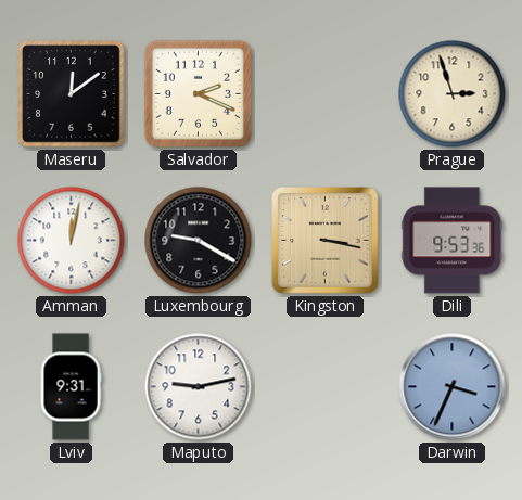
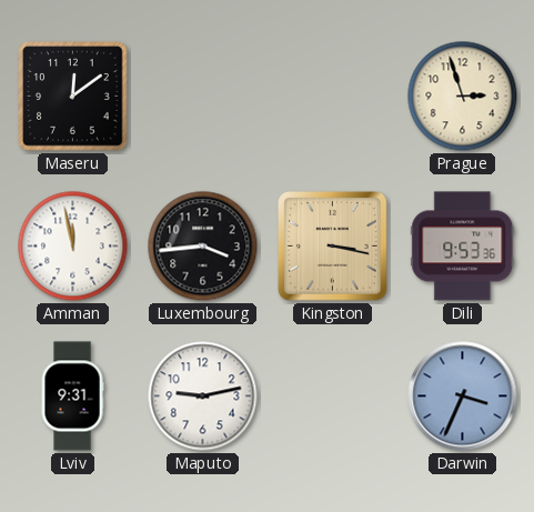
Salvador: 2:19 -> none (198, 93)
Amman: 12:02 -> 11:58 (73, 247)
Luxembourg: 9:20 -> 3:44 (203, 247)
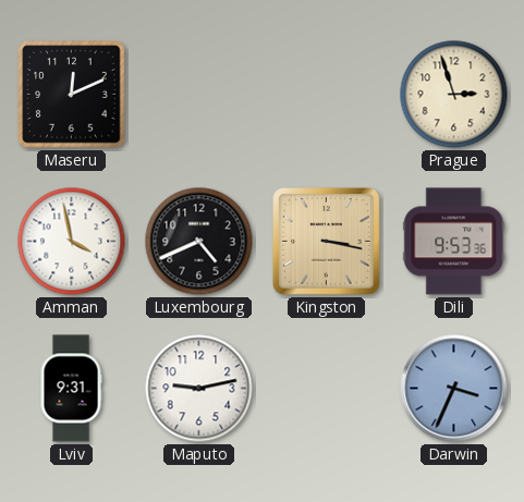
Maseru: 12:09 -> 12:11 (72, 95)
Amman: 11:58 -> 3:58 (72, 242)
Luxembourg: 3:44 -> 4:41 (199, 242)
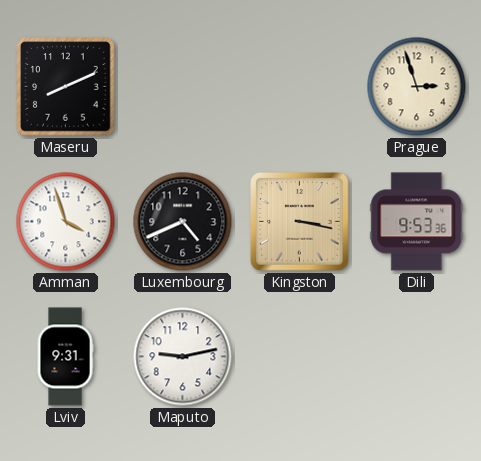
Maseru: 12:11 -> 8:11 (66, 87)
Amman: 3:58 -> 3:57 (66, 222)
Darwin: 3:34 -> none (454, 389)
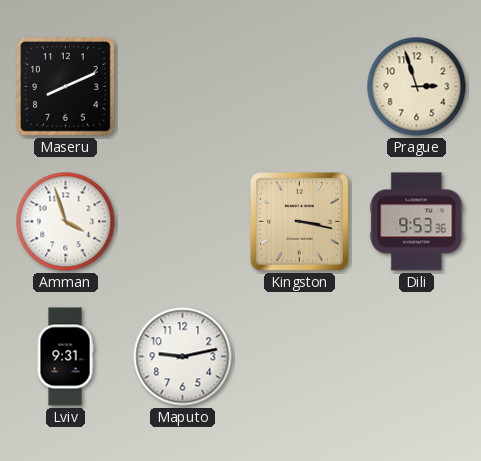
Luxembourg: 4:41 -> none (183, 222)
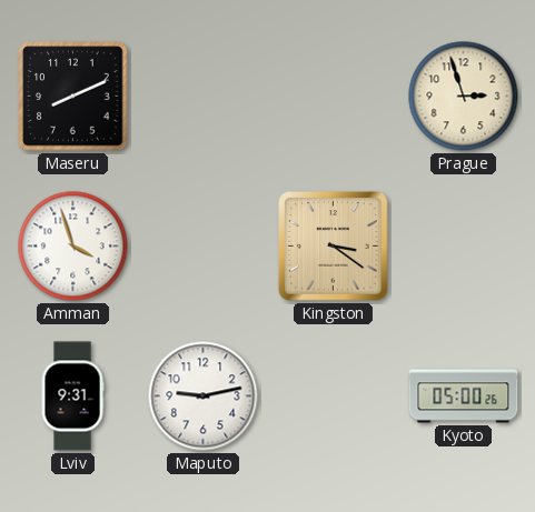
Kingston: 3:17 -> 3:21 (334, 247)
Dili: 9:53 -> none (417, 222)
Kyoto: none -> 05:00 (464, 396)
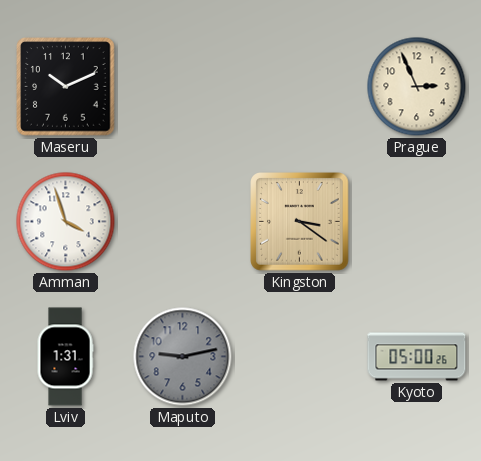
Maseru: 8:11 -> 10:11 (66, 87)
Prague: 2:57 -> 2:56 (417, 87)
Lviv: 9:31 -> 1:31 (65, 357)
Maputo dial: white -> grey (183, 357)
